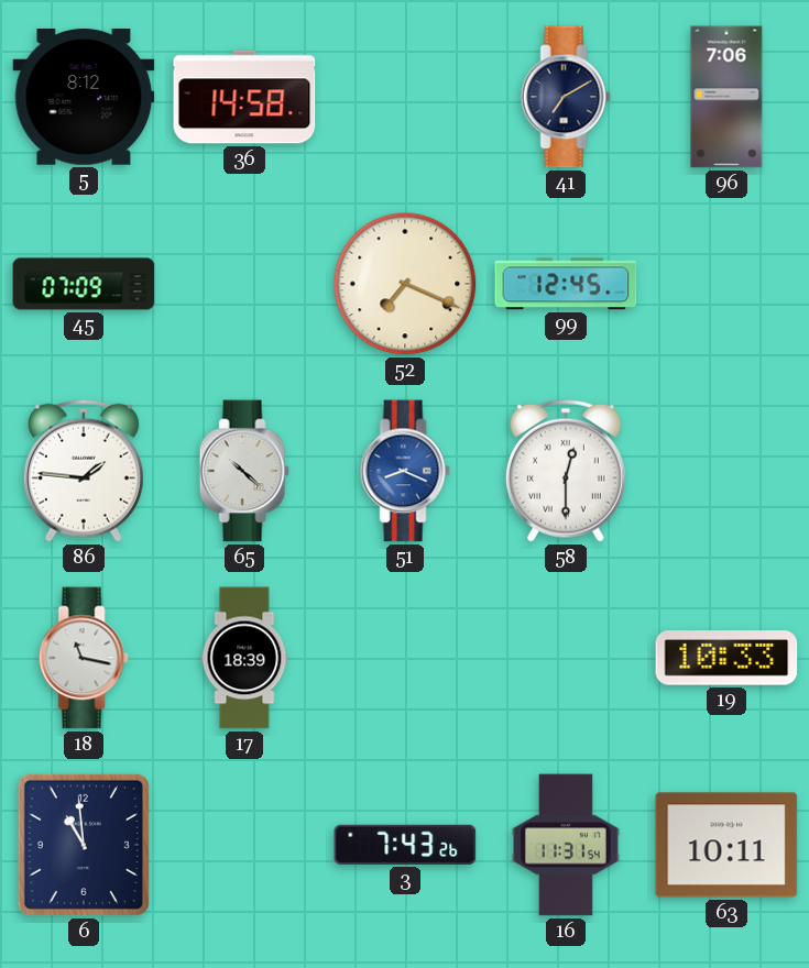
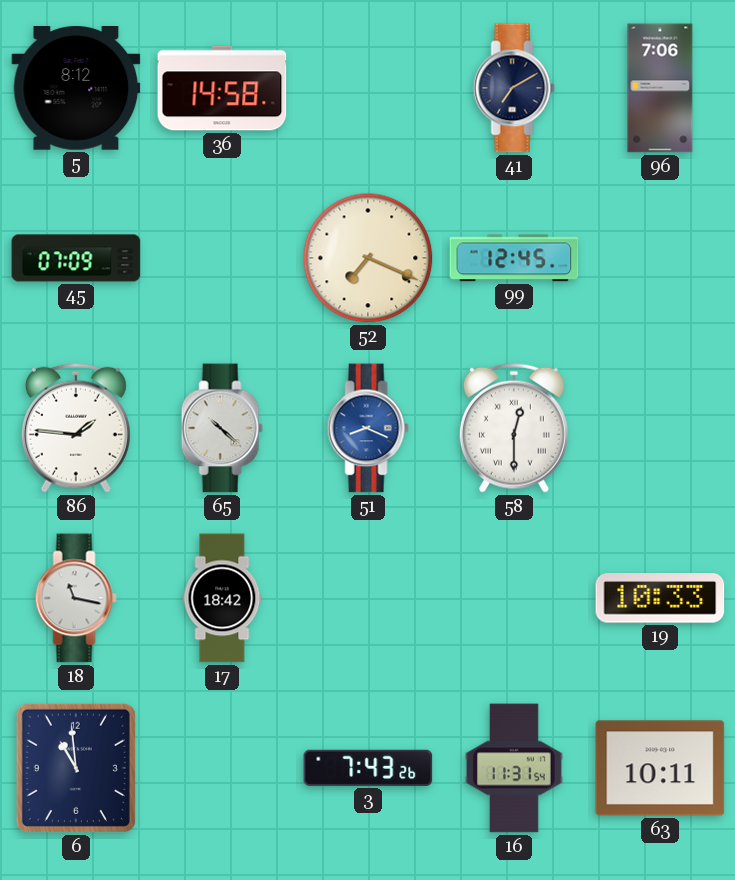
17: 18:39 -> 18:42 (222, 598)
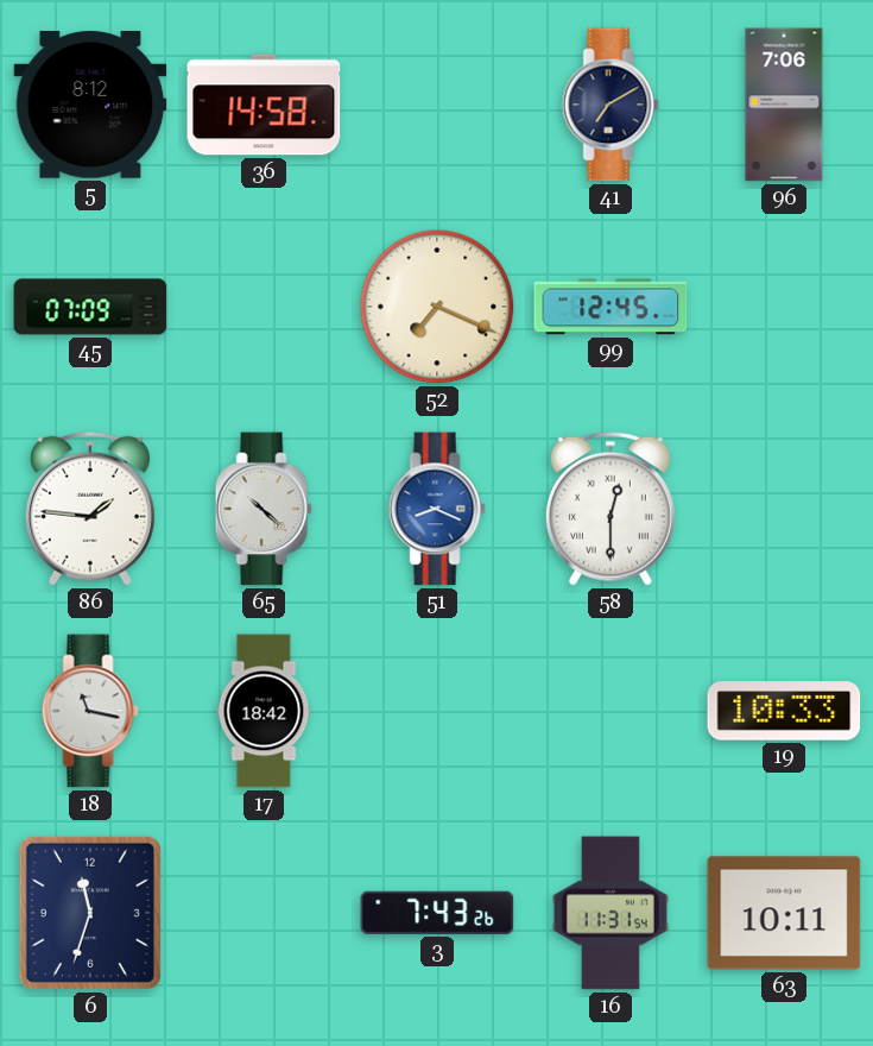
6: 10:59 -> 11:33 (90, 913)
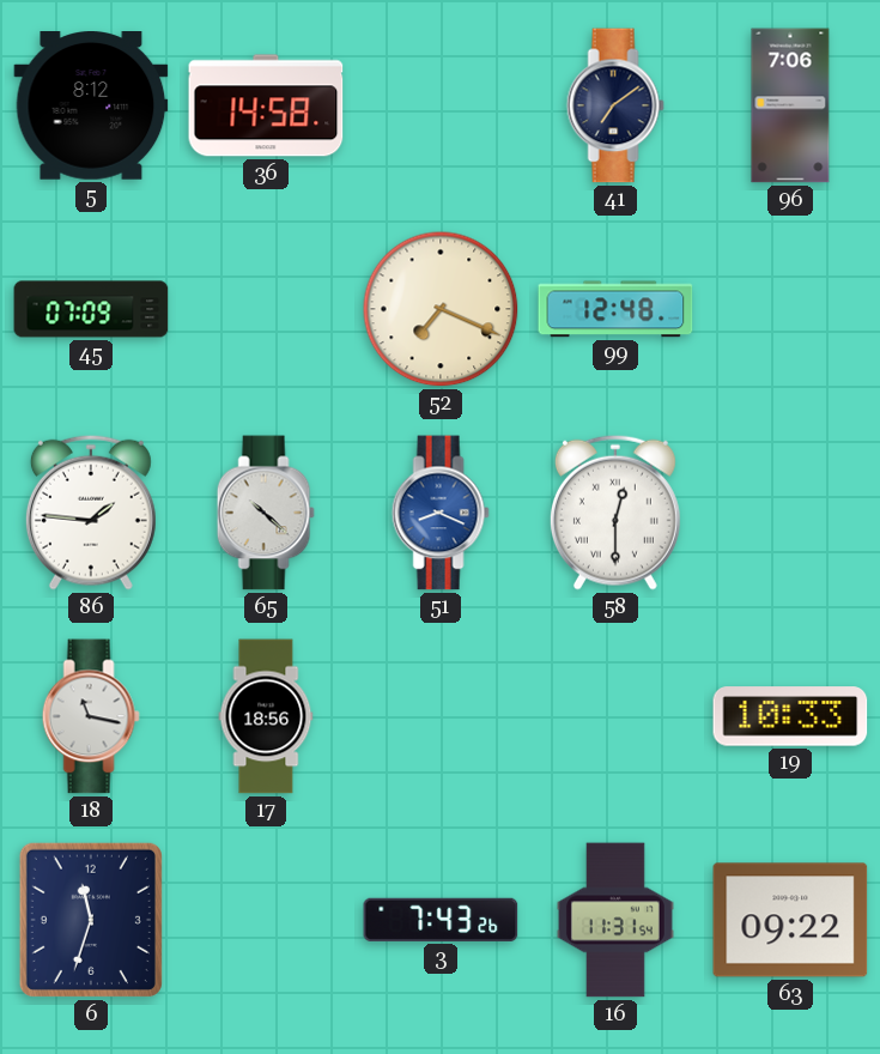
41: 7:10 -> 7:09 (615, 105)
99: 12:45 -> 12:48 (615, 309)
17: 18:42 -> 18:56 (266, 716)
63: 10:11 -> 09:22 (790, 920)
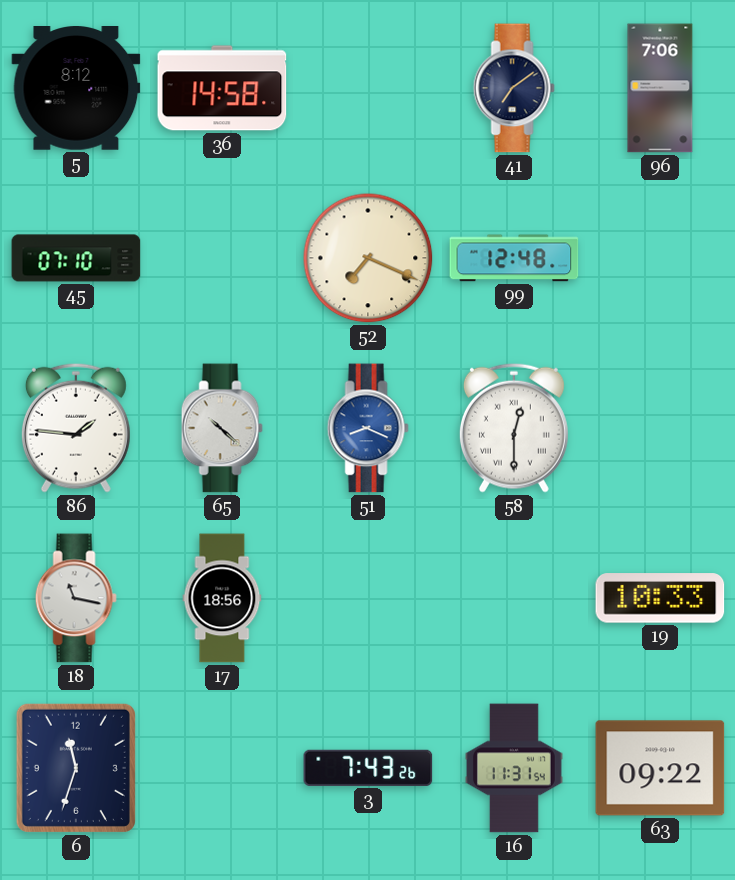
45: 07:09 -> 07:10 (76, 258)
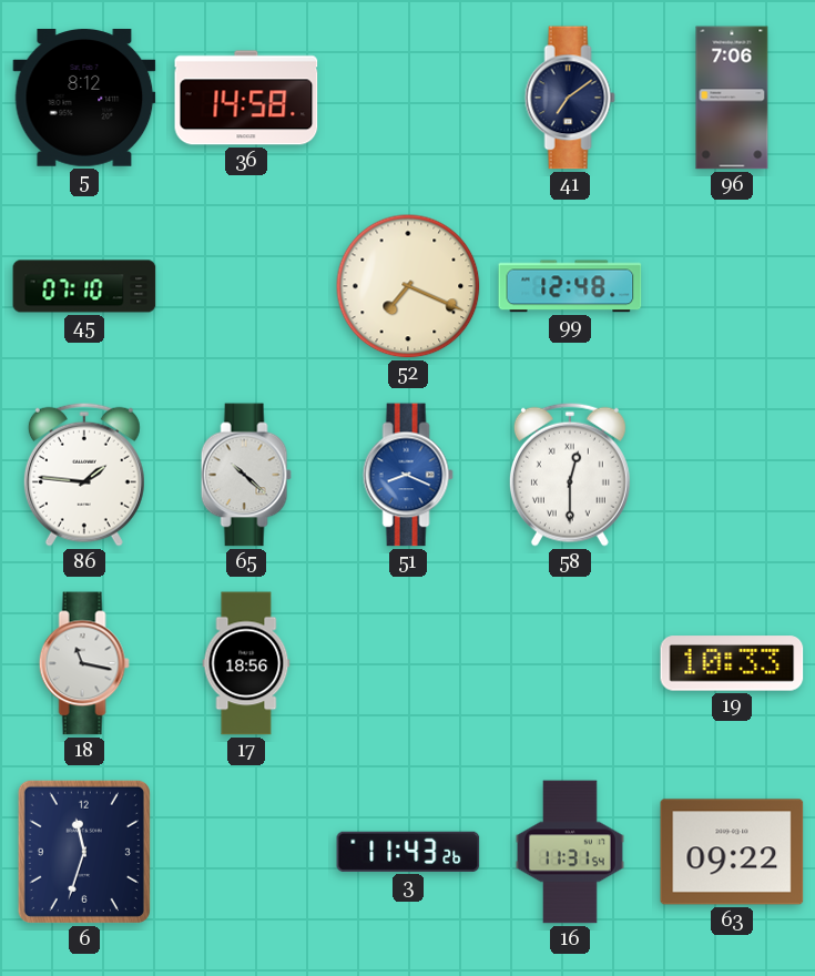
3: 7:43 -> 11:43 (408, 852)
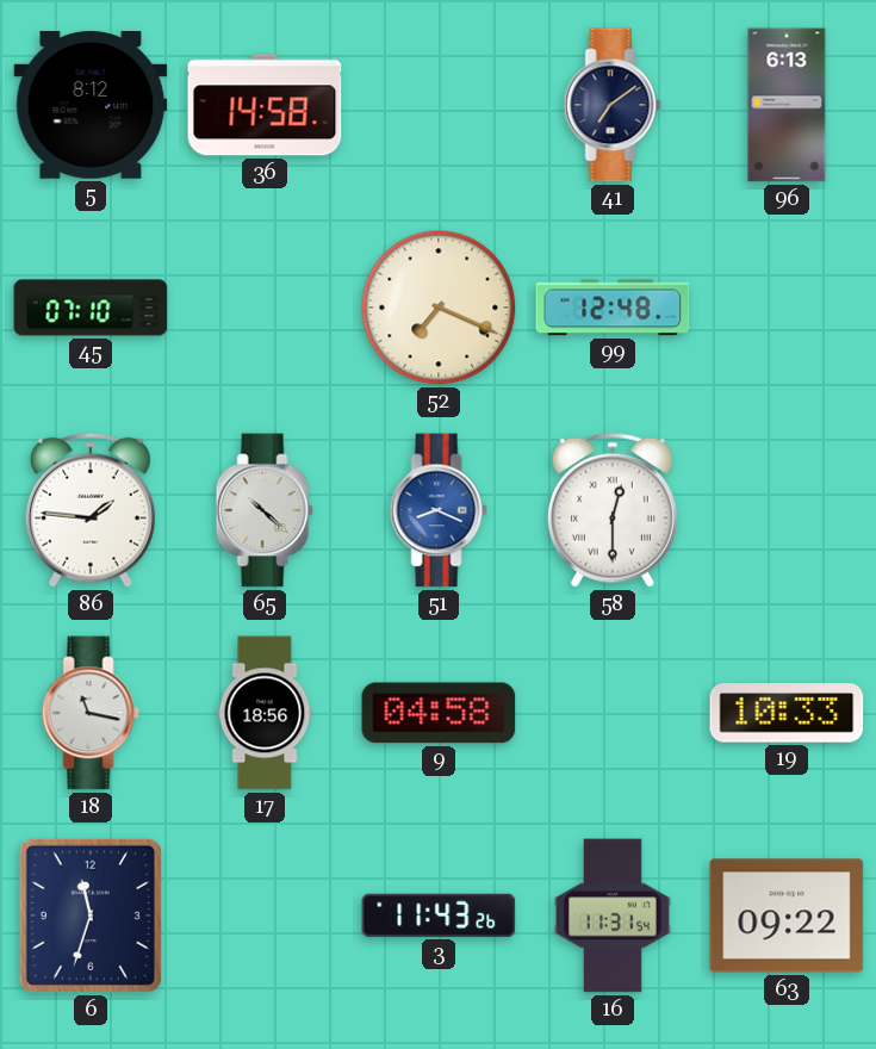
96: 7:06 -> 6:13 (787, 105)
9: none -> 04:58 (439, 713)
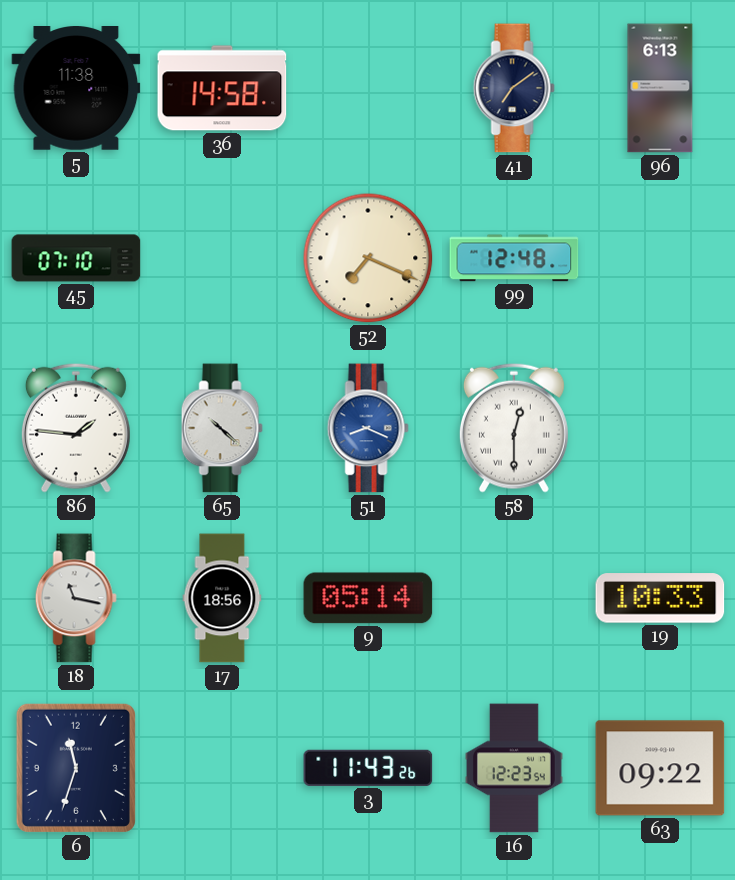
5: 8:12 -> 11:38 (76, 89)
9: 04:58 -> 05:14 (368, 598)
16: 11:31 -> 12:23 (514, 768)
